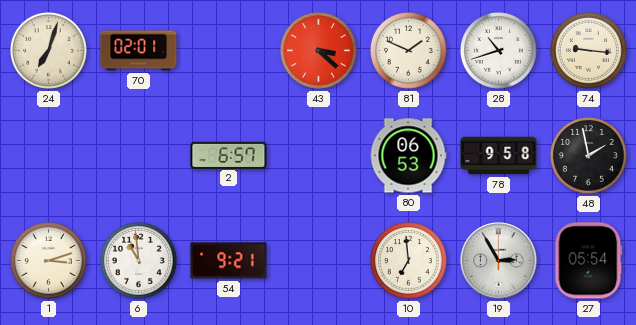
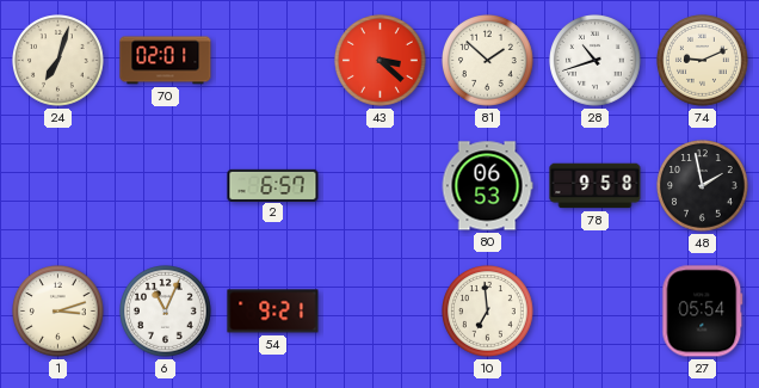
81: 1:49 -> 1:52 (488, 61)
74: 9:16 -> 9:11 (703, 61)
6: 10:59 -> 11:04 (166, 312)
19: 2:55 -> none (499, 261)
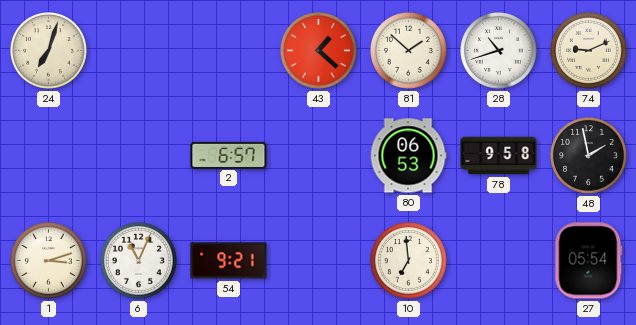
70: 02:01 -> none (166, 61)
43: 3:22 -> 1:22 (319, 51)
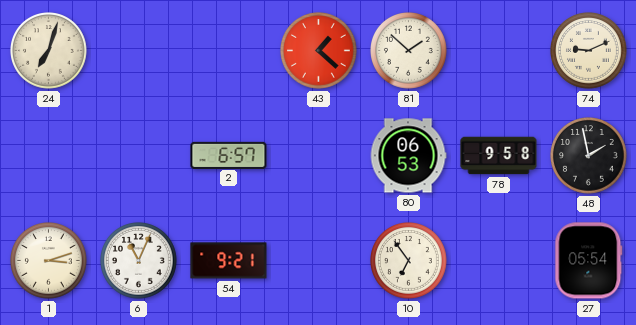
28: 10:42 -> none (499, 51)
10: 6:59 -> 6:54 (409, 261)
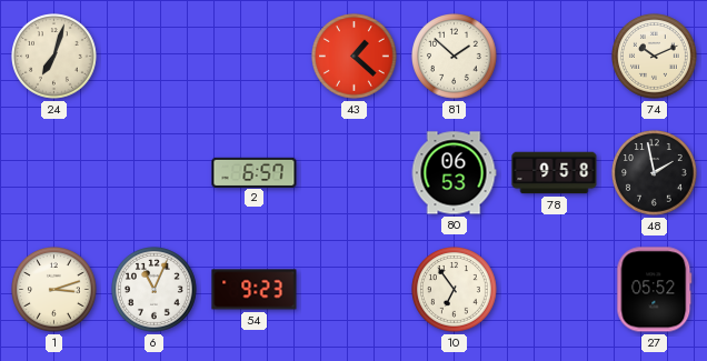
74: 9:11 -> 10:11 (655, 57)
54: 9:21 -> 9:23 (255, 290)
27: 05:54 -> 05:52 (655, 290)
